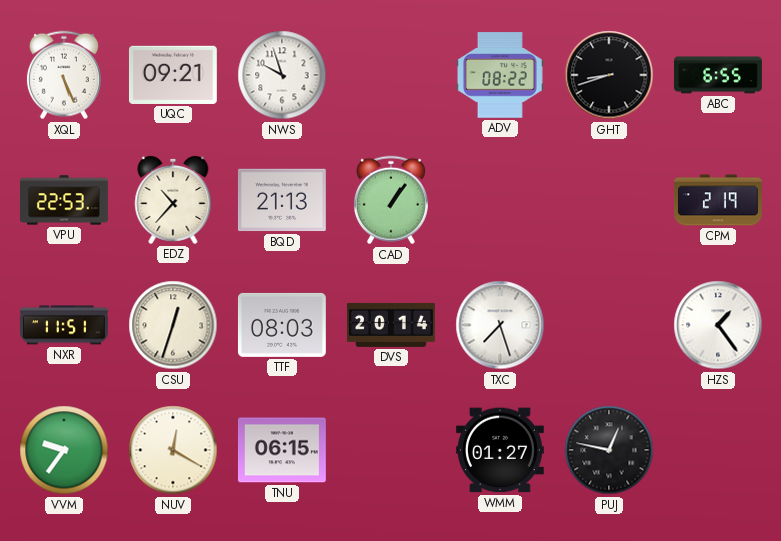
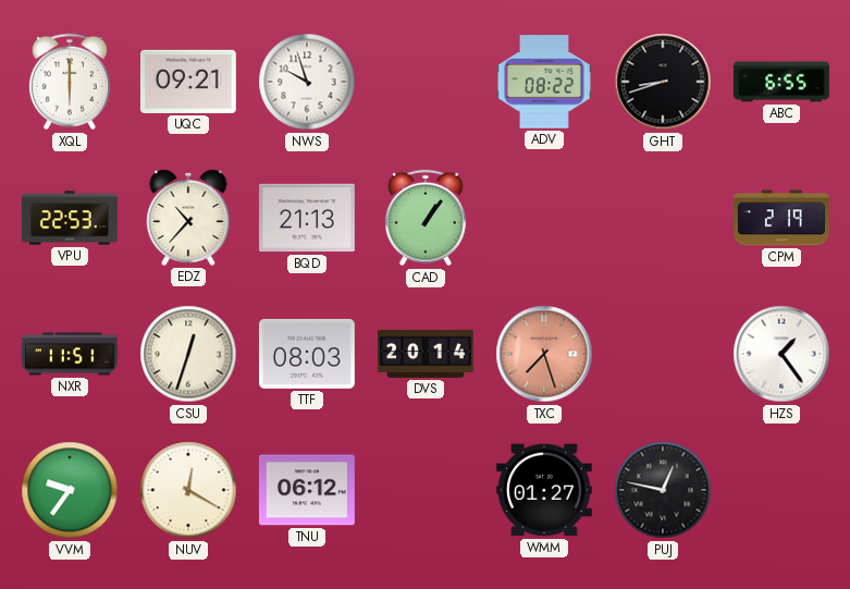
XQL: 5:26 -> 6:00 (70, 82)
TXC dial: white -> salmon (544, 354)
TNU: 06:15 -> 06:12 (307, 490)
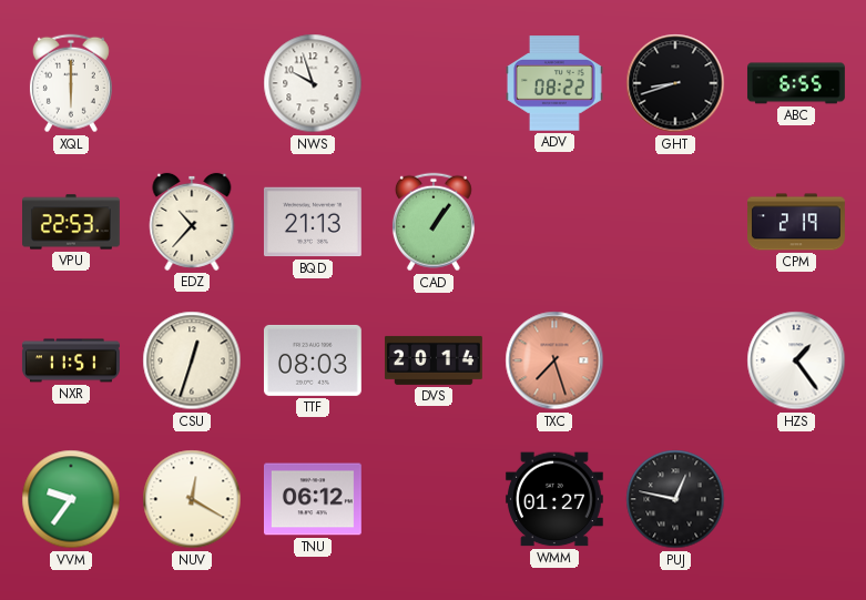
UQC: 09:21 -> none (188, 82)
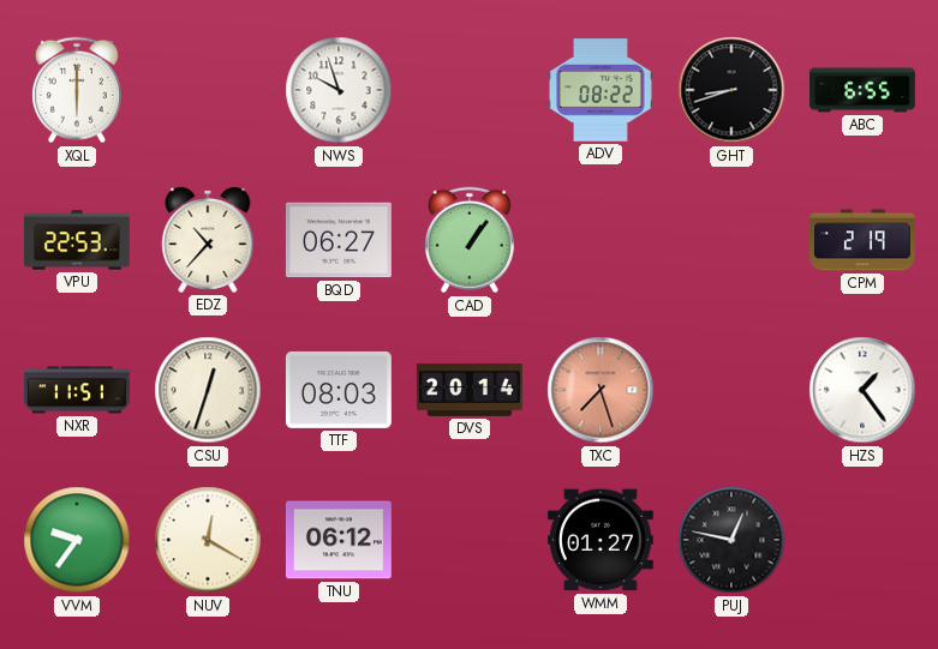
BQD: 21:13 -> 06:27 (339, 240)
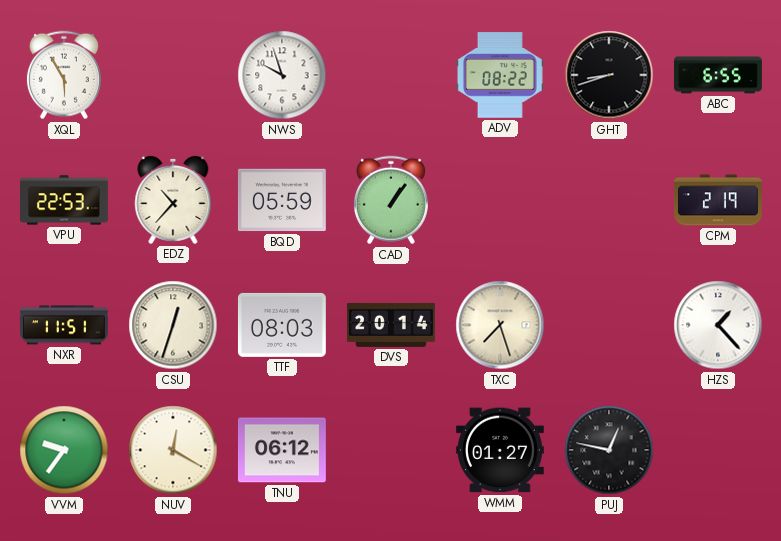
XQL: 6:00 -> 5:55 (64, 75)
BQD: 06:27 -> 05:59 (282, 200)
TXC dial: salmon -> cream (500, 325)
HZS: 1:24 -> 1:23 (718, 325)
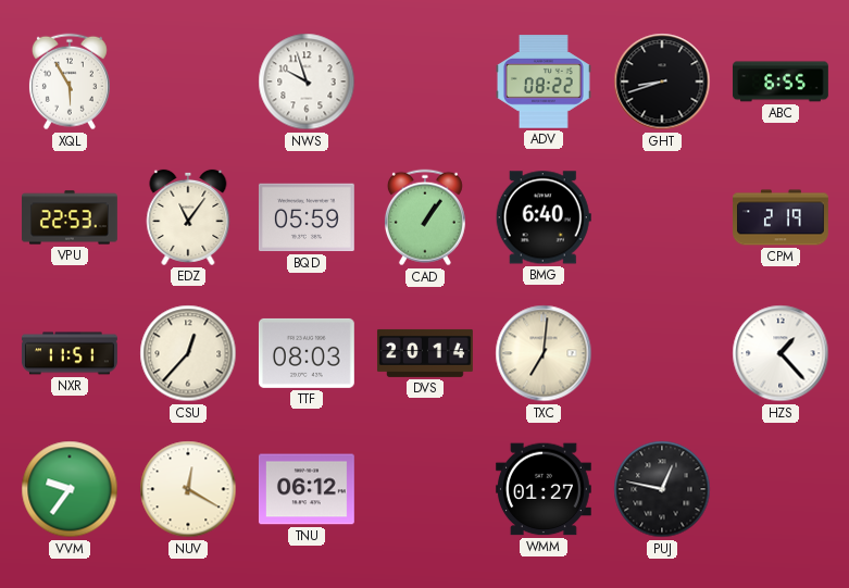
EDZ: 10:37 -> 11:06 (188, 217)
BMG: none -> 6:40 (544, 217)
CSU: 12:33 -> 12:37 (188, 353)
TXC: 7:27 -> 7:01 (544, 353)
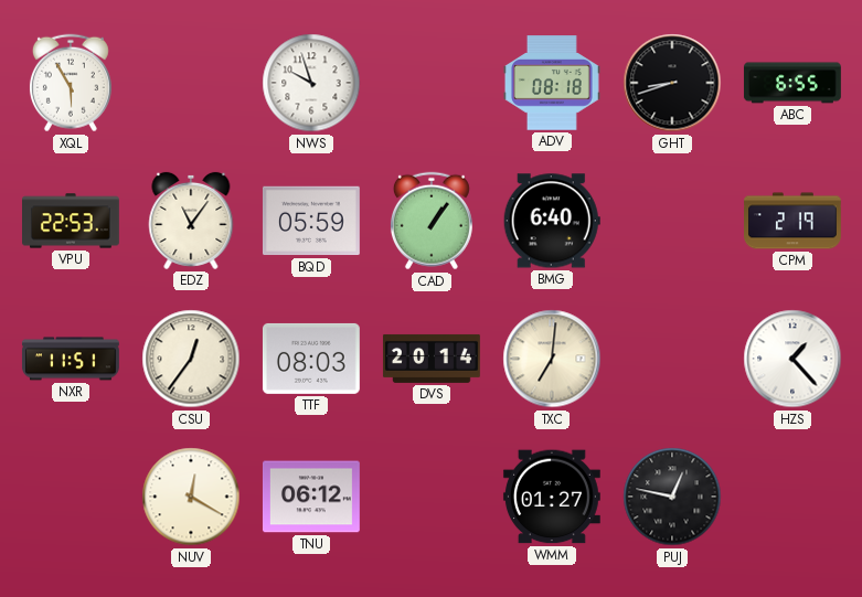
ADV: 08:22 -> 08:18 (552, 83)
CSU: 12:37 -> 12:36 (191, 359)
VVM: 9:36 -> none (70, 489)
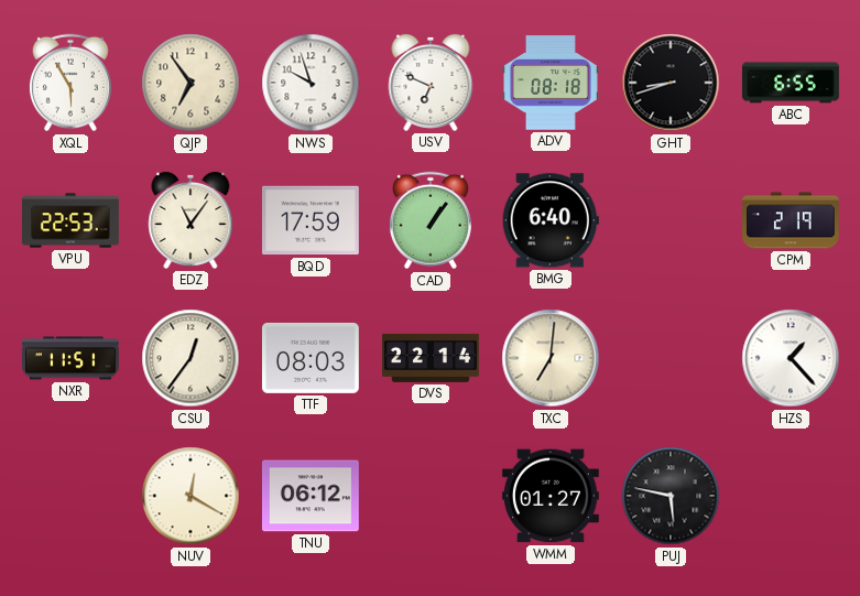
QJP: none -> 6:54 (190, 83)
USV: none -> 6:49 (431, 83)
BQD: 05:59 -> 17:59 (311, 220)
DVS: 20:14 -> 22:14 (431, 358)
PUJ: 12:47 -> 5:47 (671, 496)
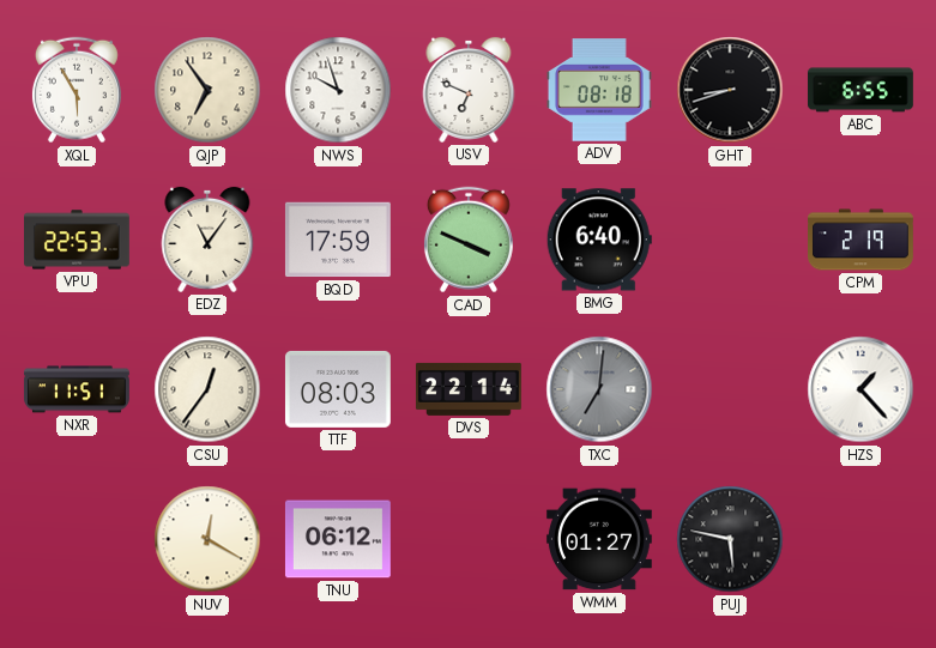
CAD: 1:06 -> 3:49 (469, 240)
TXC dial: cream -> grey (599, 389)
